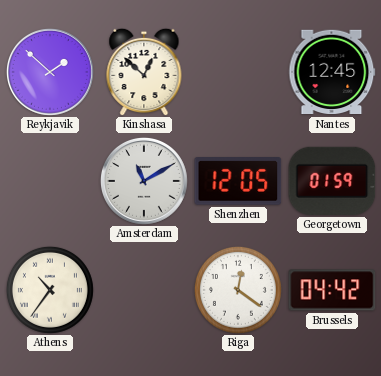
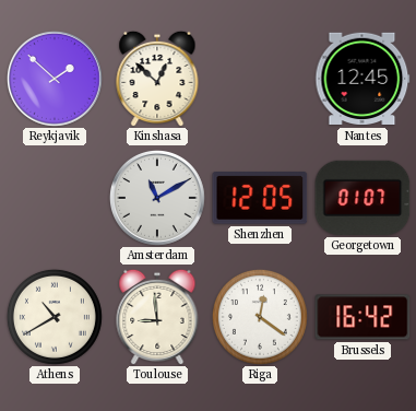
Georgetown: 01:59 -> 01:07 (362, 198)
Athens: 10:36 -> 10:40 (55, 317)
Toulouse: none -> 8:59 (157, 317)
Brussels: 04:42 -> 16:42 (362, 317)
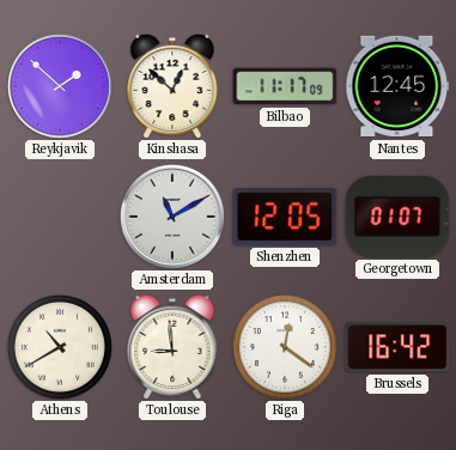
Bilbao: none -> 11:17 (285, 86)
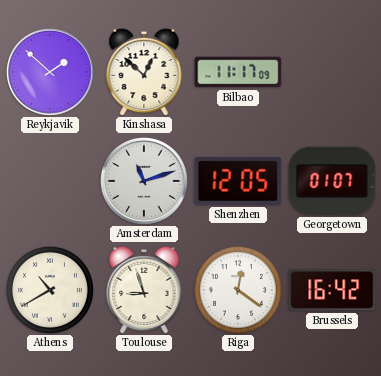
Nantes: 12:45 -> none (397, 86)
Amsterdam: 11:10 -> 11:12 (144, 181)
Toulouse: 8:59 -> 8:57 (144, 290)
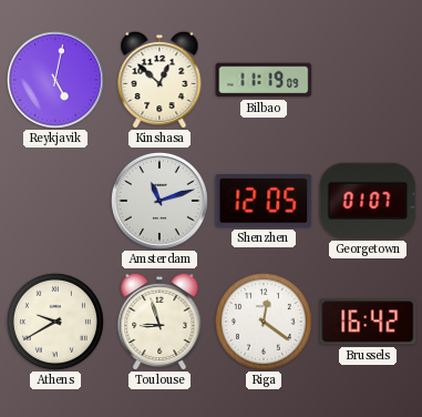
Reykjavik: 1:52 -> 5:02 (55, 80)
Bilbao: 11:17 -> 11:19 (264, 80)
Athens: 10:40 -> 9:40 (55, 322)
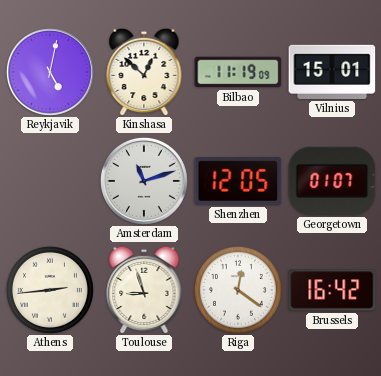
Vilnius: none -> 15:01 (332, 72)
Athens: 9:40 -> 2:44 (50, 290)
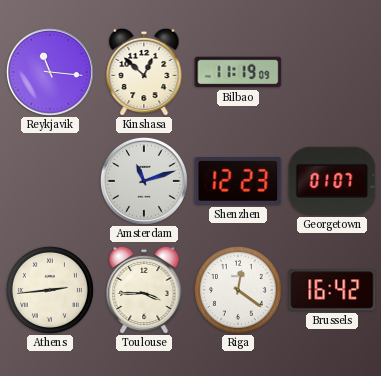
Reykjavik: 5:02 -> 11:16 (50, 72)
Vilnius: 15:01 -> none (332, 72)
Shenzhen: 12:05 -> 12:23 (238, 182)
Toulouse: 8:57 -> 3:45 (144, 290)
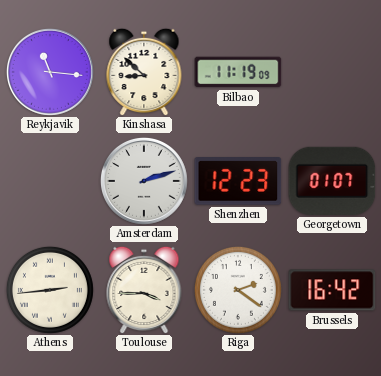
Kinshasa: 12:52 -> 8:52 (144, 72)
Amsterdam: 11:12 -> 2:12 (144, 181)
Riga: 12:21 -> 2:21 (238, 290)
